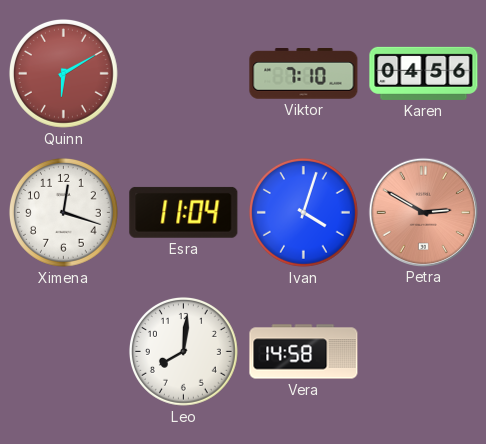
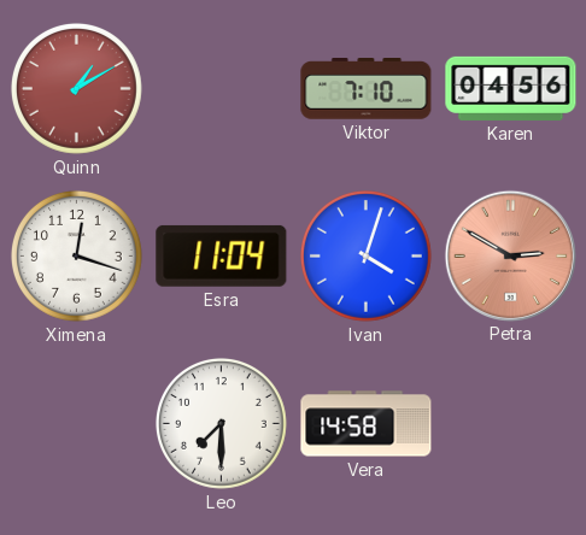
Quinn: 6:10 -> 1:10 (76, 88)
Leo: 8:01 -> 7:30 (221, 423)
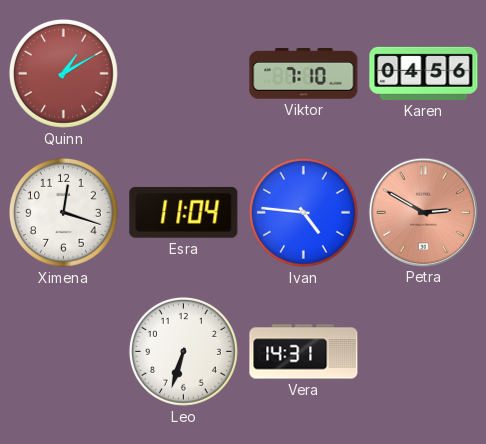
Ivan: 4:03 -> 4:46 (303, 212)
Leo: 7:30 -> 6:33 (183, 351)
Vera: 14:58 -> 14:31 (304, 352)
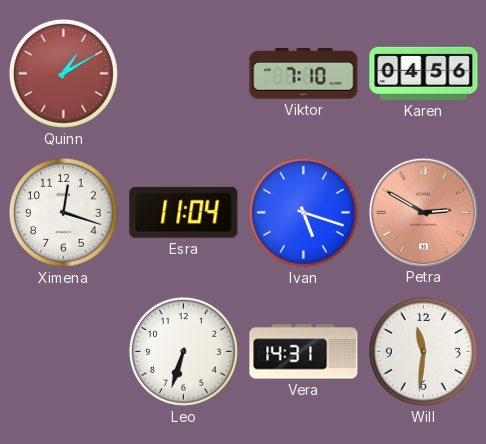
Ivan: 4:46 -> 5:18 (303, 212)
Will: none -> 11:31 (423, 351)
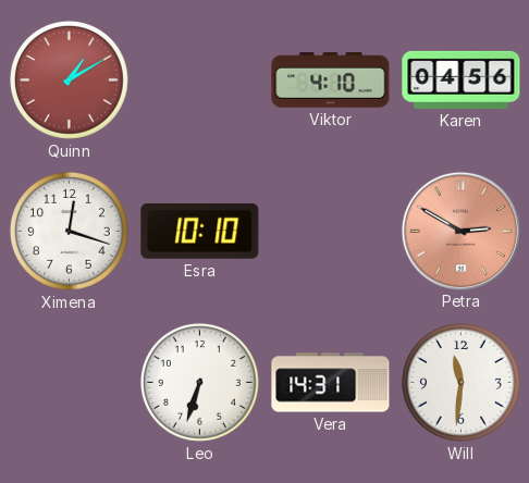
Viktor: 7:10 -> 4:10 (331, 81)
Esra: 11:04 -> 10:10 (200, 231)
Ivan: 5:18 -> none (303, 212)
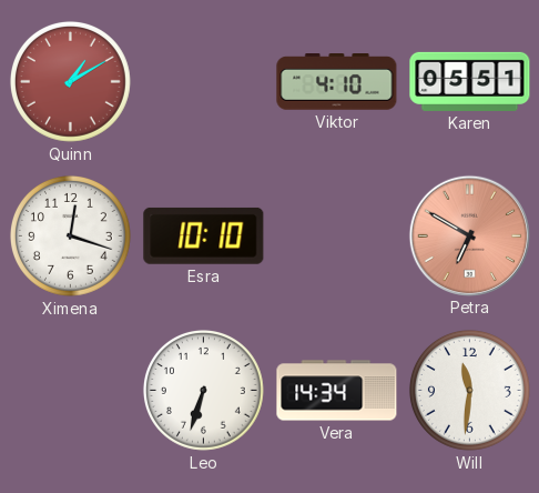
Karen: 04:56 -> 05:51 (470, 81)
Petra: 2:50 -> 6:50 (469, 235)
Vera: 14:31 -> 14:34 (337, 391)
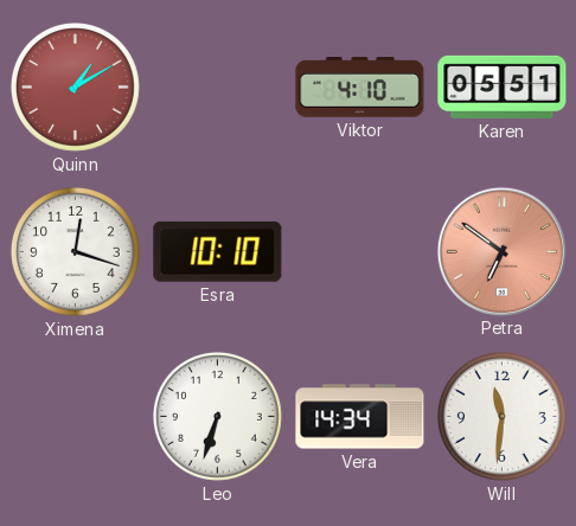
Petra: 6:50 -> 6:51 (501, 251)
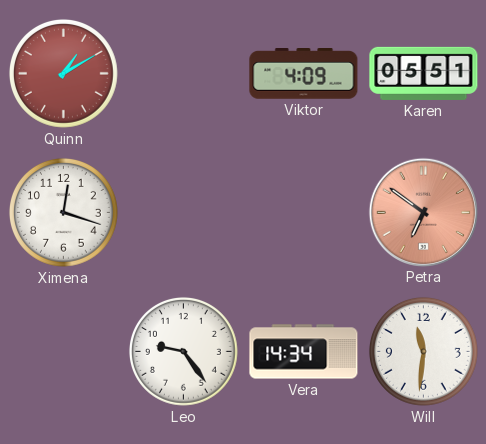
Viktor: 4:10 -> 4:09 (304, 74)
Esra: 10:10 -> none (218, 251)
Leo: 6:33 -> 9:24 (183, 351)
